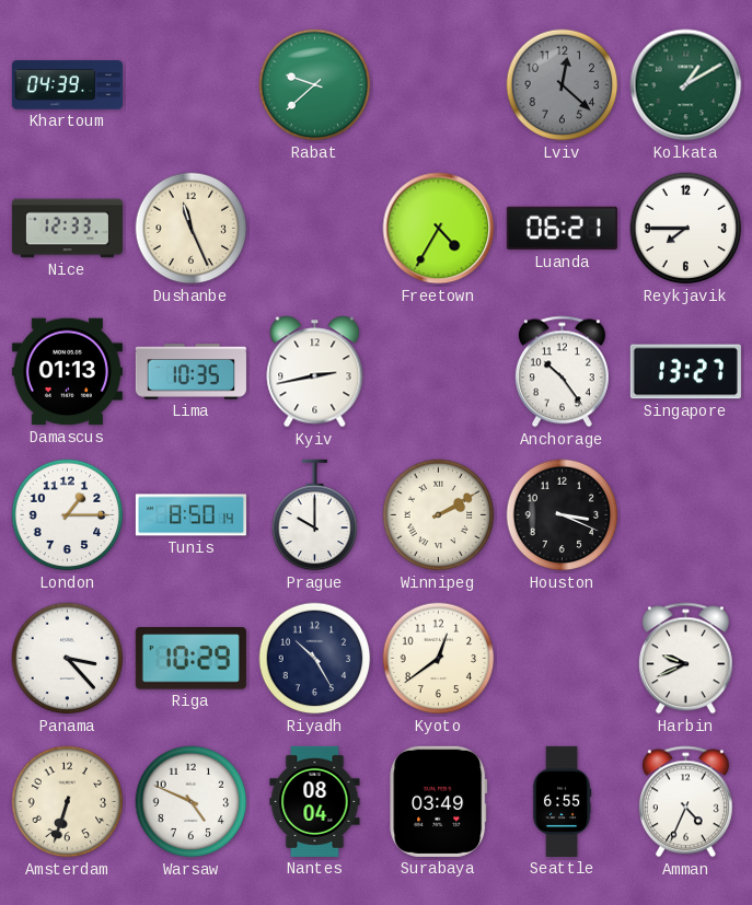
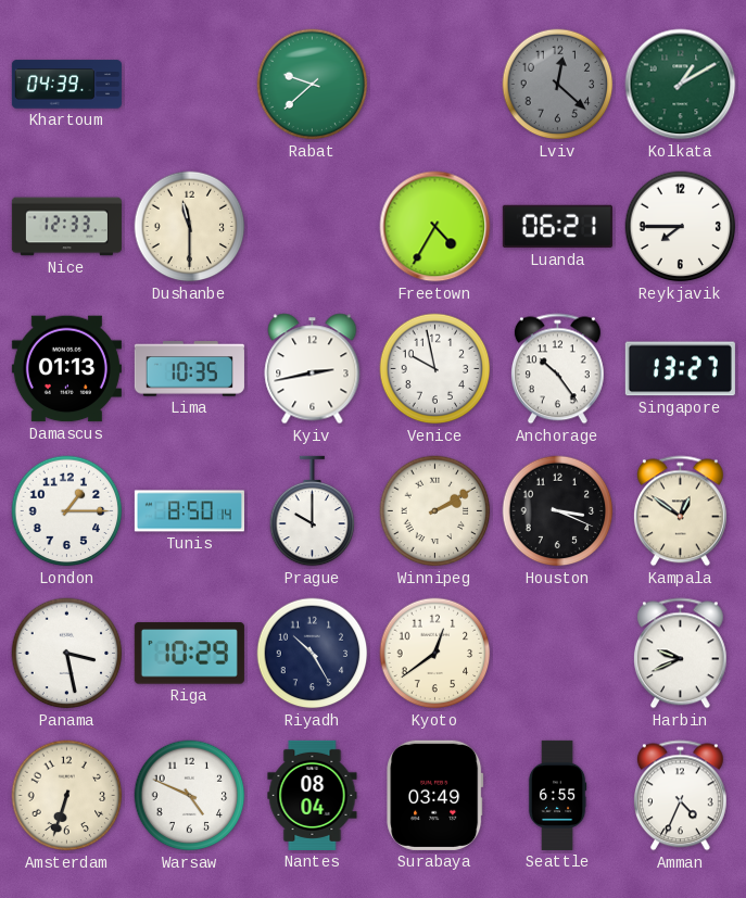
Dushanbe: 11:26 -> 11:30 (190, 227)
Venice: none -> 9:58 (435, 369)
Kampala: none -> 12:51 (680, 511)
Panama: 3:23 -> 3:28 (67, 654)
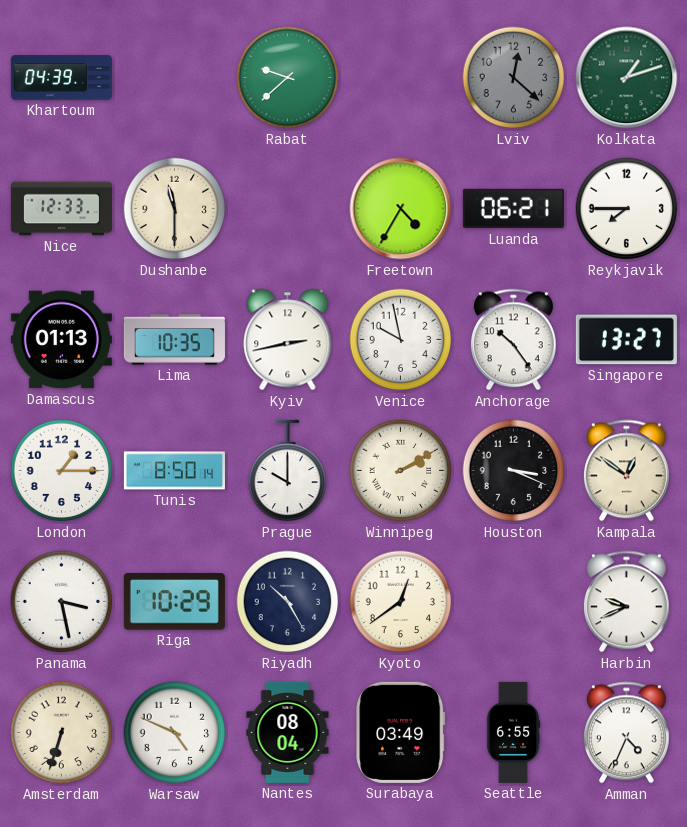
Kolkata: 1:10 -> 1:12 (627, 78)
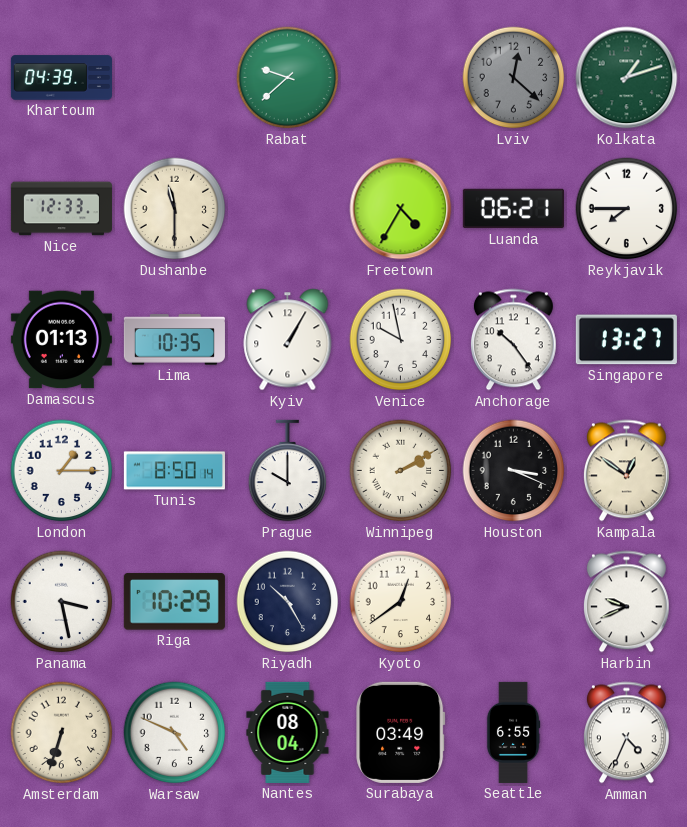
Kyiv: 2:43 -> 1:05 (288, 340)
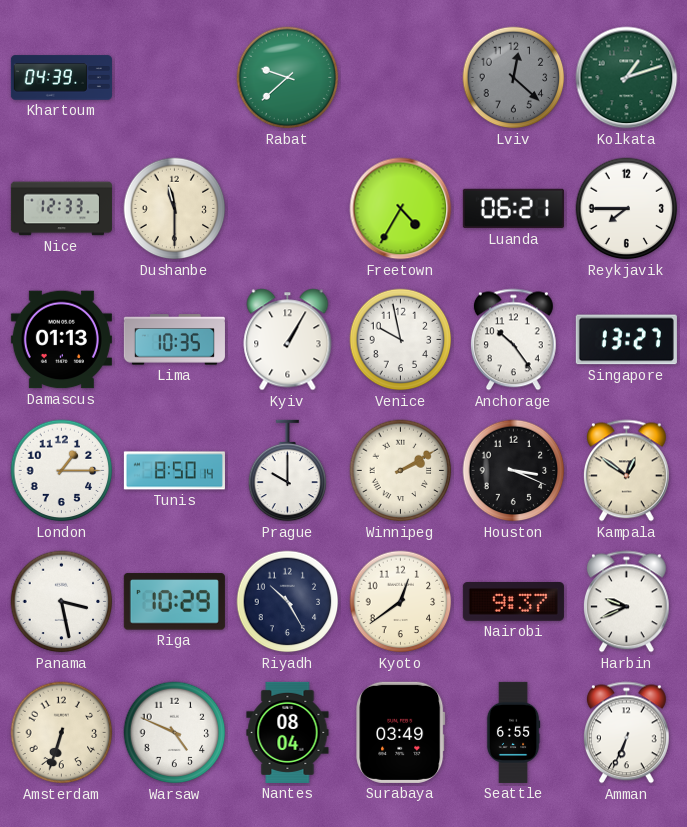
Nairobi: none -> 9:37 (513, 602)
Amman: 4:34 -> 6:34 (626, 733)
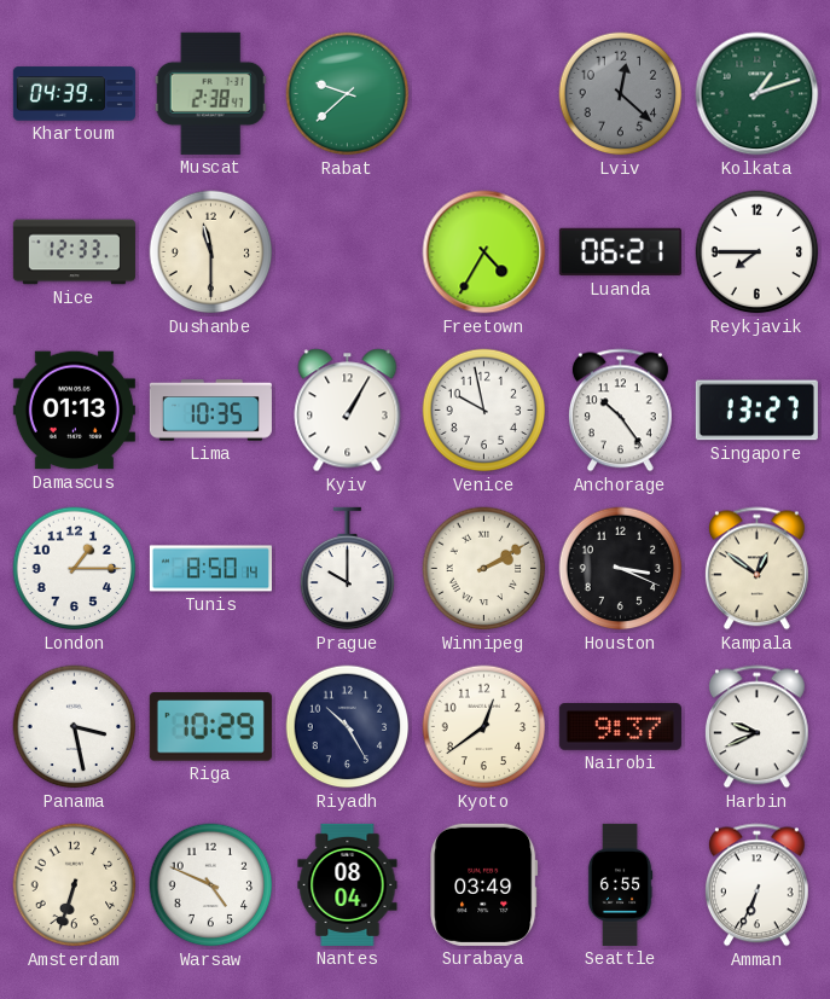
Muscat: none -> 2:38 (210, 93)
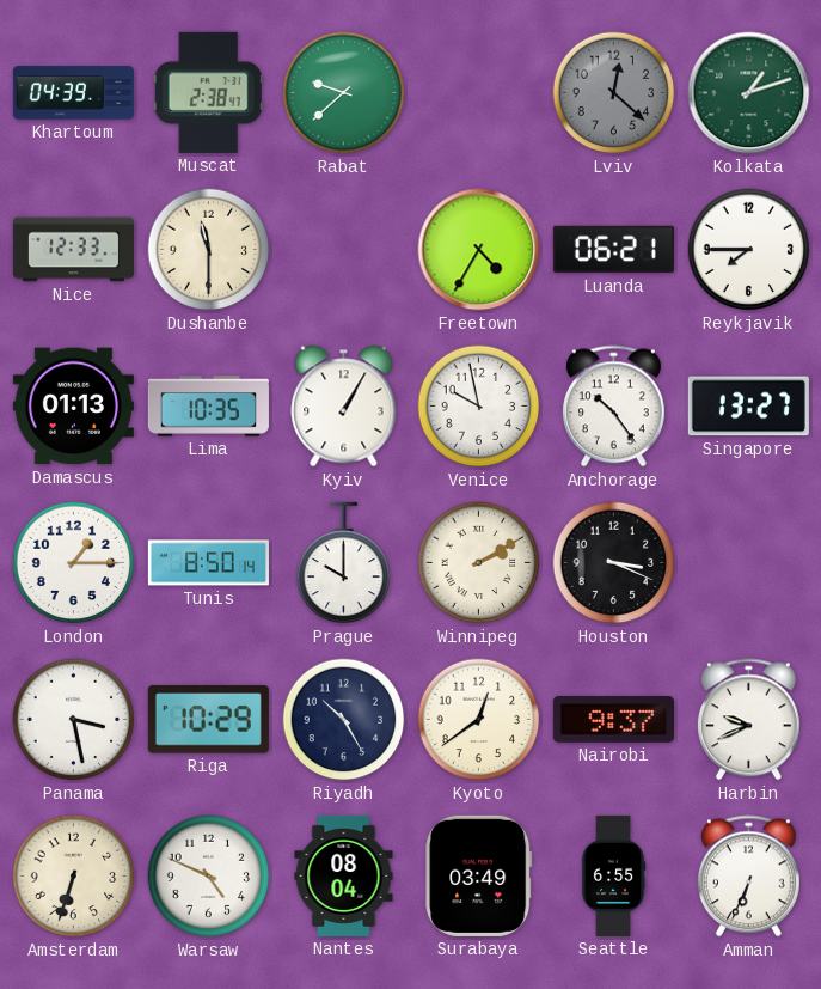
Kampala: 12:51 -> none (756, 569)
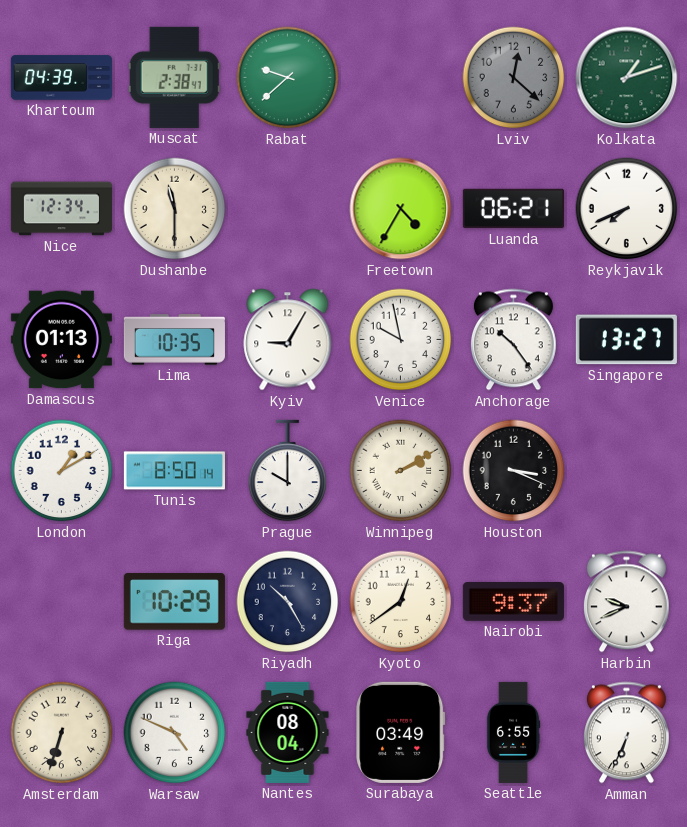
Nice: 12:33 -> 12:34 (61, 209)
Reykjavik: 7:45 -> 7:41 (627, 209)
Kyiv: 1:05 -> 9:05 (288, 340)
London: 1:15 -> 1:10 (62, 471)
Panama: 3:28 -> none (74, 720)
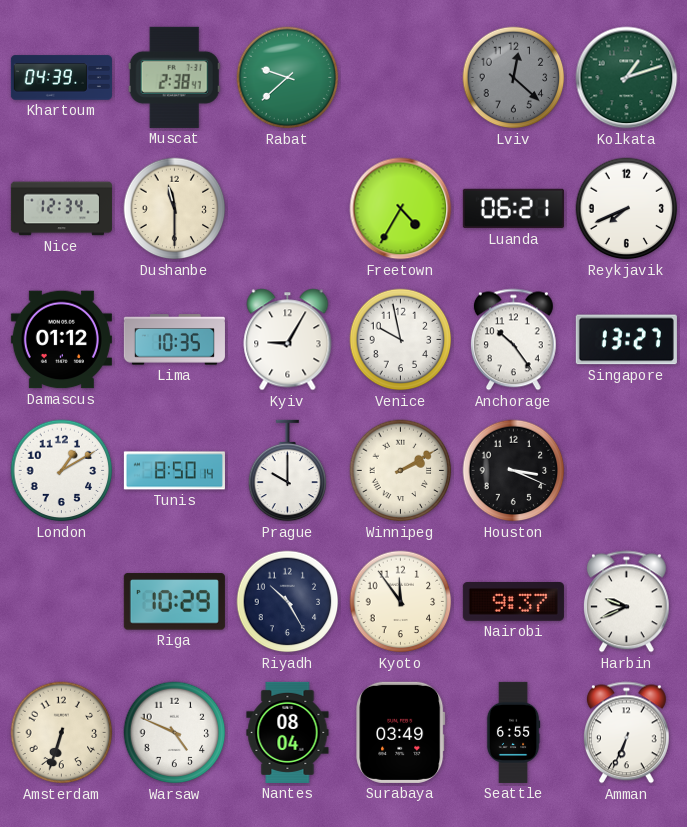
Damascus: 01:13 -> 01:12 (61, 340)
Kyoto: 12:39 -> 11:54 (401, 602)
